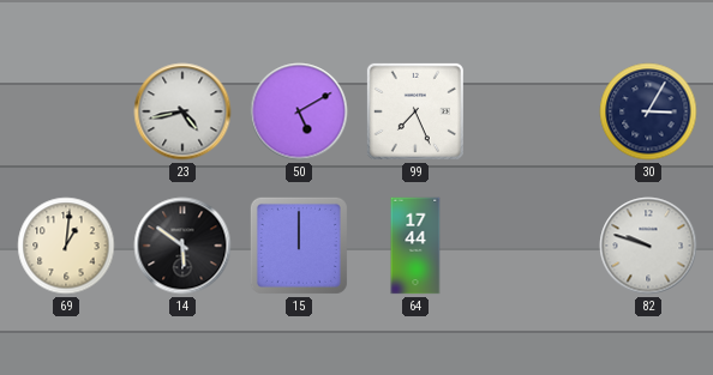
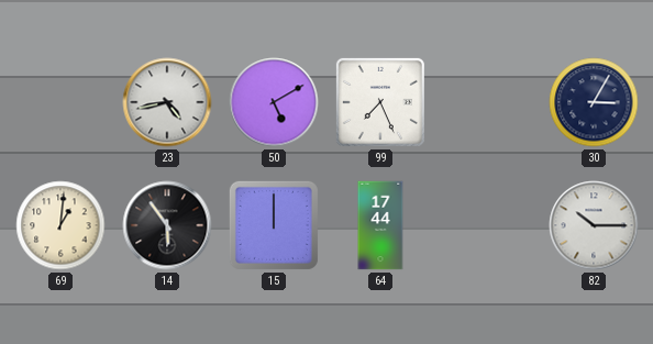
14: 5:51 -> 5:54 (167, 225)
82: 9:48 -> 10:15 (594, 225)
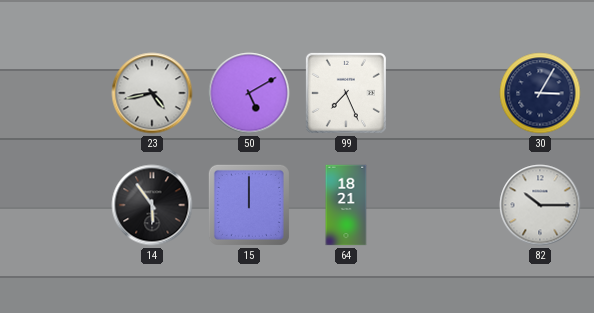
69: 1:01 -> none (60, 225)
64: 17:44 -> 18:21 (346, 205)
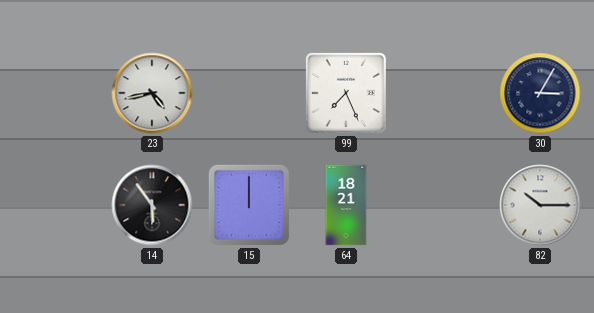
50: 5:10 -> none (249, 93)
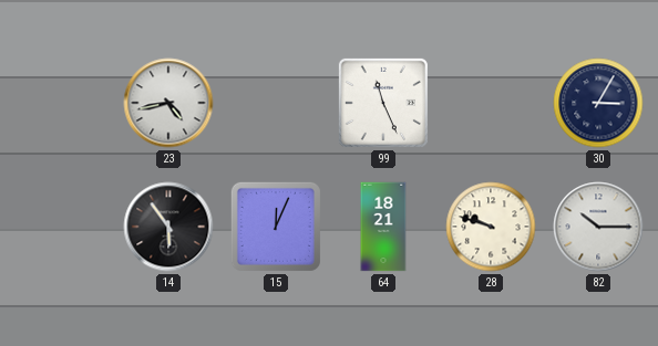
99: 7:26 -> 11:26 (383, 103)
15: 12:00 -> 12:04 (276, 227)
28: none -> 9:48 (491, 227)
